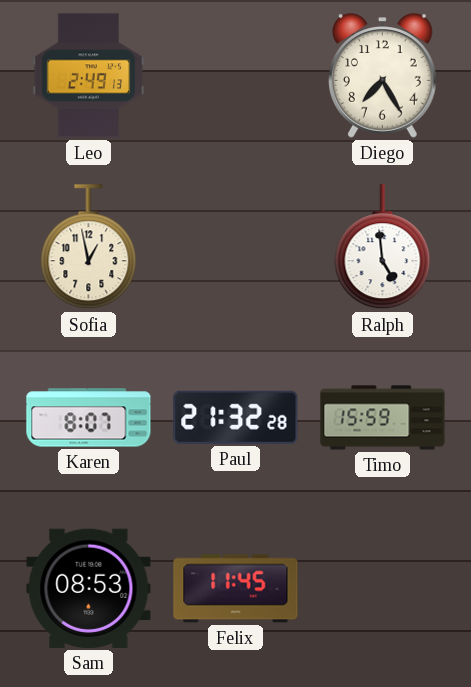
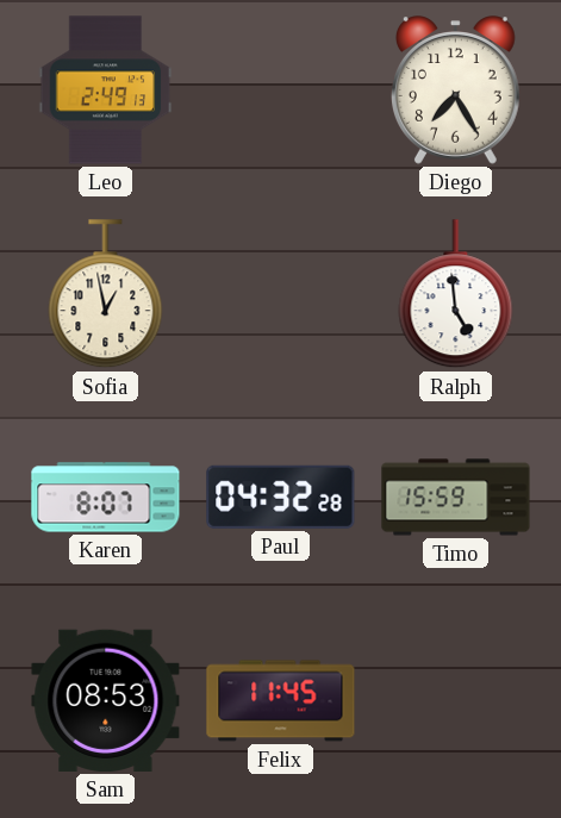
Paul: 21:32 -> 04:32 (281, 497)
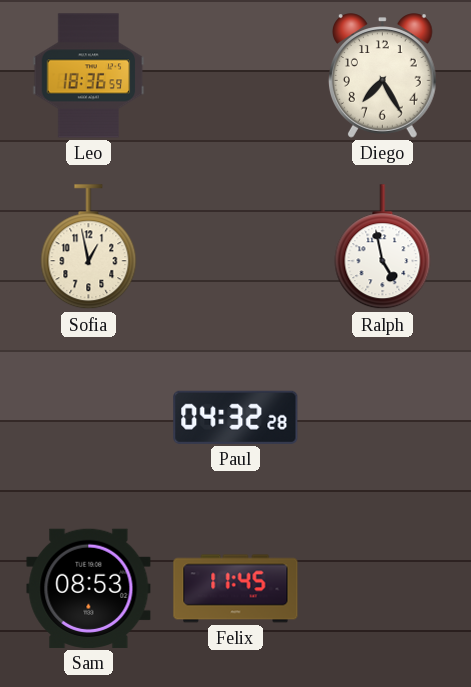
Leo: 2:49 -> 18:36 (89, 76)
Ralph: 4:59 -> 4:58 (383, 247)
Karen: 8:07 -> none (106, 498)
Timo: 15:59 -> none (456, 498)
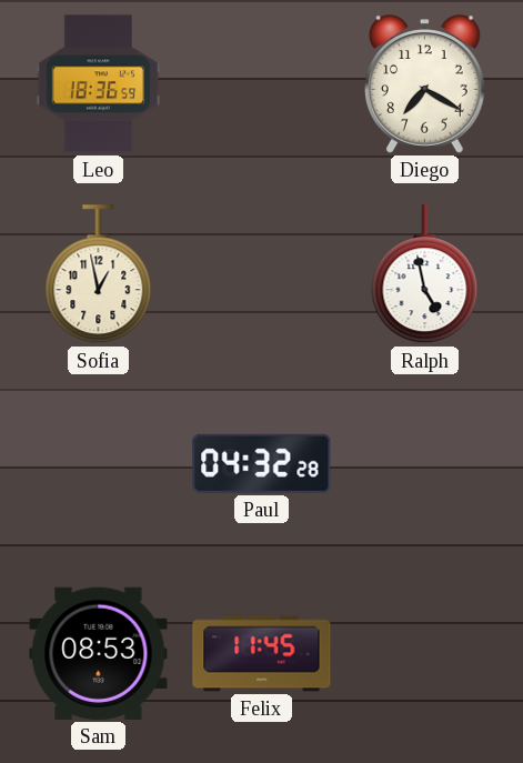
Diego: 7:25 -> 7:20 (424, 84)
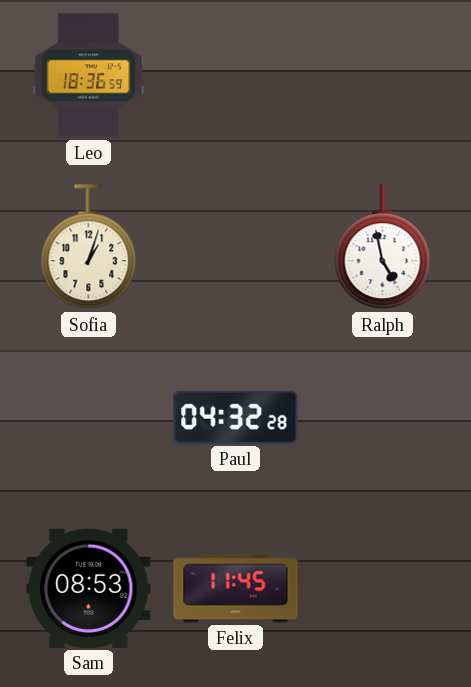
Diego: 7:20 -> none (424, 84)
Sofia: 12:58 -> 1:03 (89, 247)
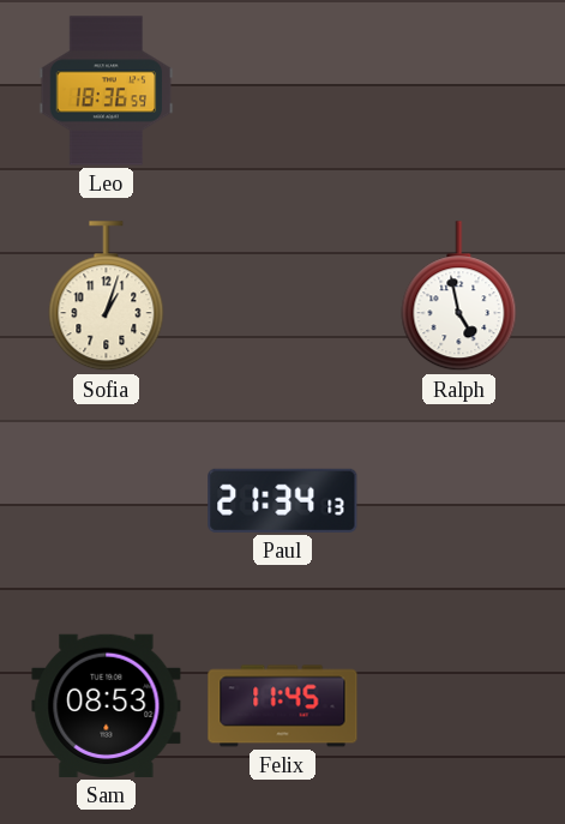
Paul: 04:32 -> 21:34 (283, 500)
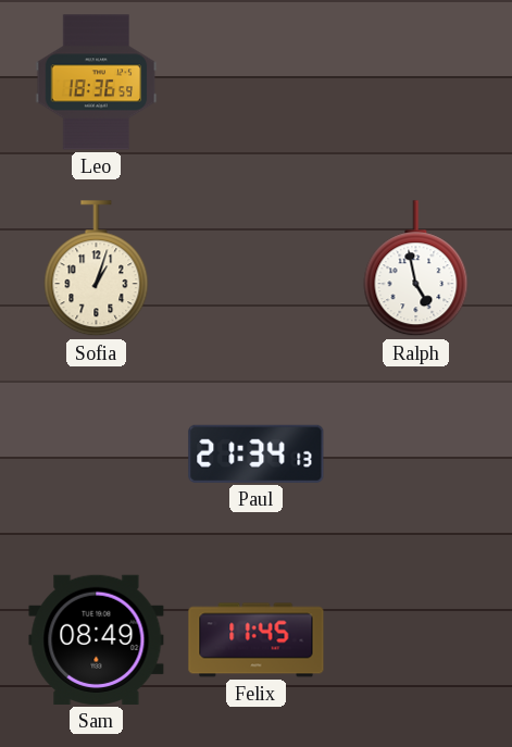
Sam: 08:53 -> 08:49 (97, 639)
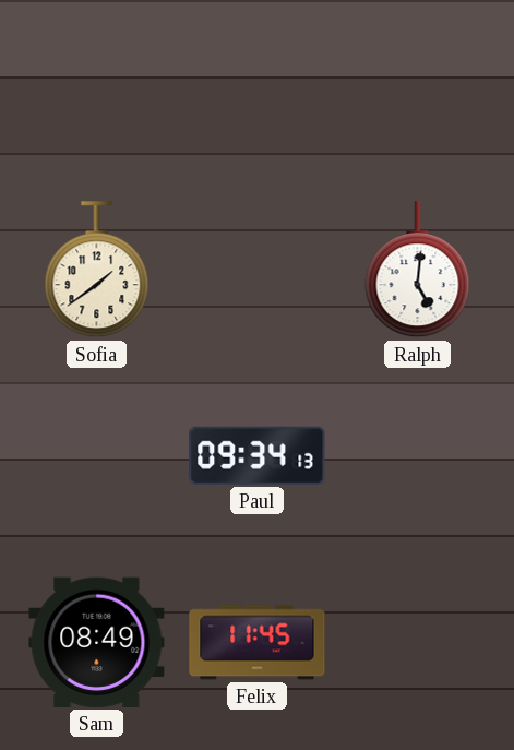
Leo: 18:36 -> none (97, 83)
Sofia: 1:03 -> 1:39 (97, 270)
Ralph: 4:58 -> 5:01 (418, 270)
Paul: 21:34 -> 09:34 (258, 455)
